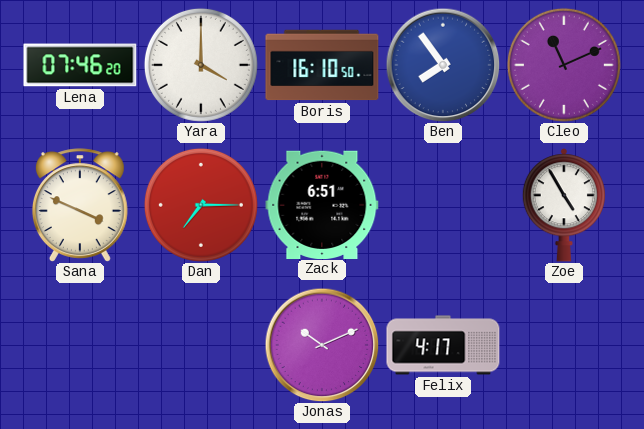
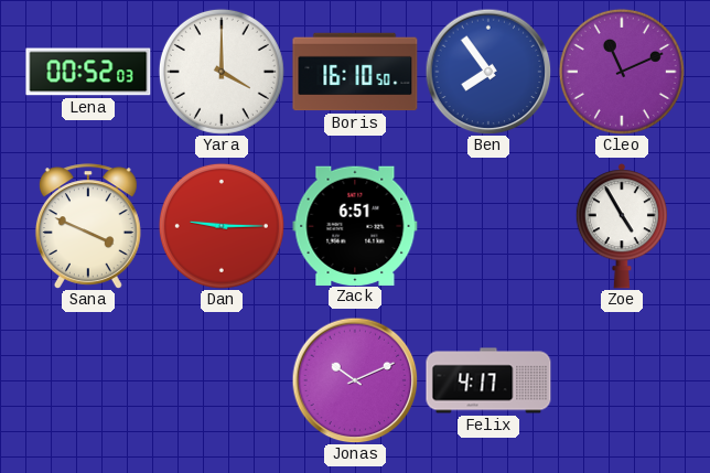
Lena: 07:46 -> 00:52 (88, 72)
Dan: 7:15 -> 9:15 (222, 226)
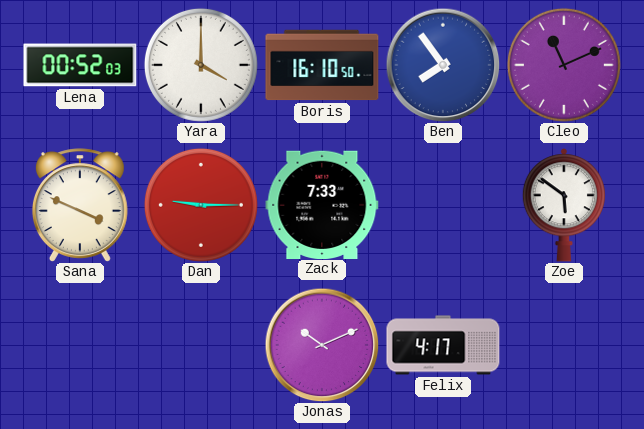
Zack: 6:51 -> 7:33 (322, 204)
Zoe: 4:55 -> 5:51 (564, 205)
